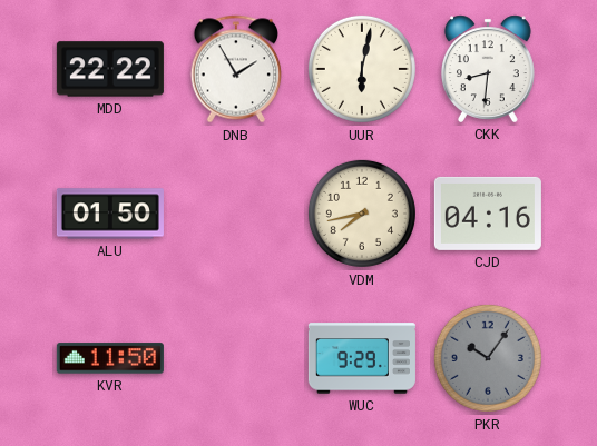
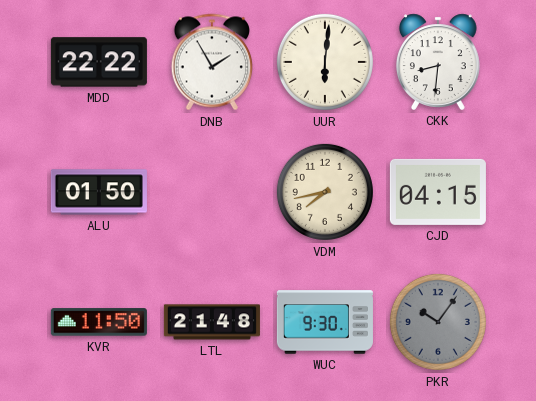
UUR: 6:02 -> 6:01 (325, 62)
CJD: 04:16 -> 04:15 (438, 192)
LTL: none -> 21:48 (212, 322)
WUC: 9:29 -> 9:30 (325, 322)
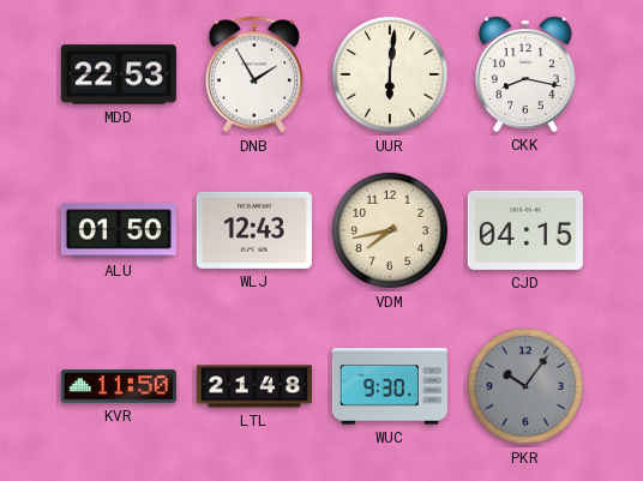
MDD: 22:22 -> 22:53 (119, 74)
CKK: 8:31 -> 8:17 (525, 74)
WLJ: none -> 12:43 (254, 230)
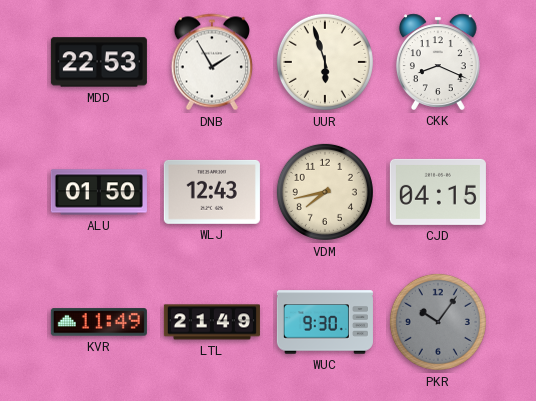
UUR: 6:01 -> 5:57 (325, 62)
CKK: 8:17 -> 8:19 (438, 62)
KVR: 11:50 -> 11:49 (99, 322)
LTL: 21:48 -> 21:49 (212, 322)
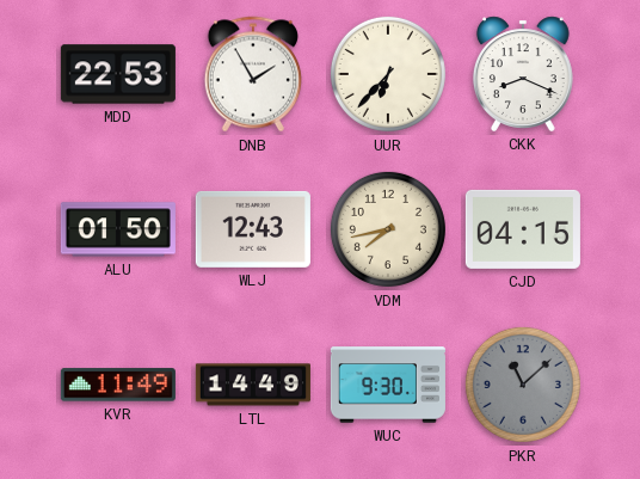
UUR: 5:57 -> 6:37 (388, 74)
LTL: 21:49 -> 14:49 (253, 385)
PKR: 10:06 -> 11:08 (523, 385)
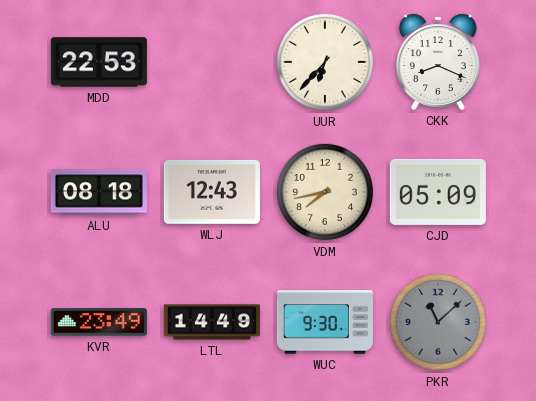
DNB: 1:55 -> none (252, 74)
ALU: 01:50 -> 08:18 (99, 192)
CJD: 04:15 -> 05:09 (438, 192)
KVR: 11:49 -> 23:49 (99, 322)
